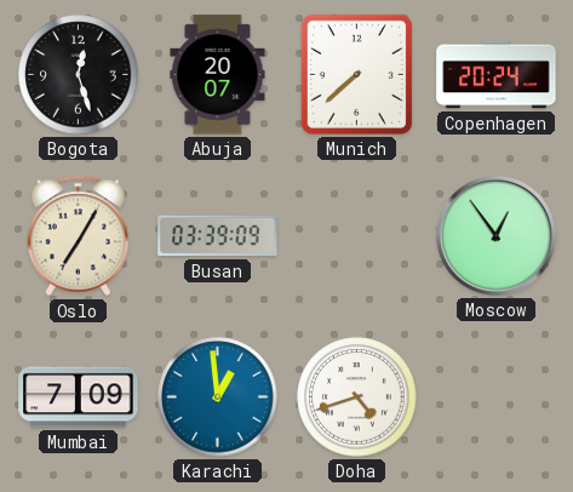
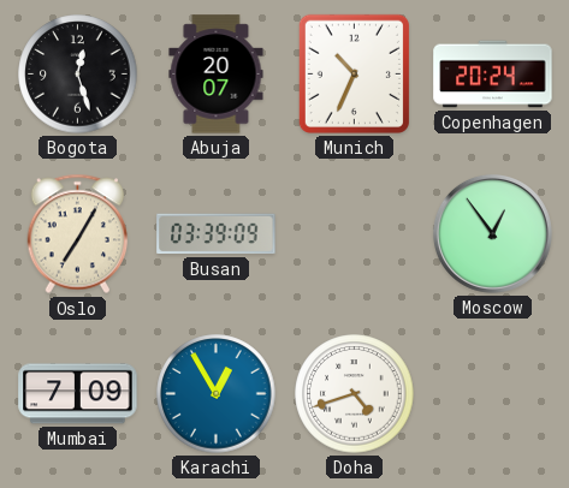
Munich: 7:38 -> 10:34 (354, 73)
Karachi: 12:59 -> 12:55 (217, 394)
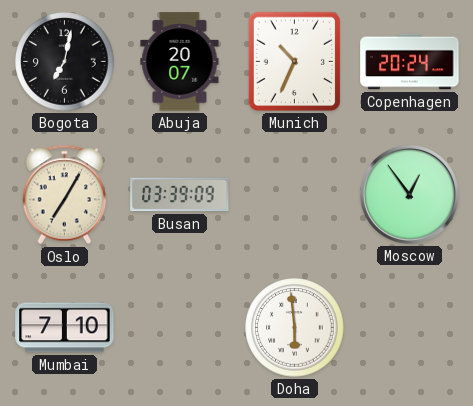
Bogota: 12:27 -> 7:02 (65, 62)
Mumbai: 7:09 -> 7:10 (65, 328)
Karachi: 12:55 -> none (217, 394)
Doha: 4:42 -> 5:59 (295, 328)
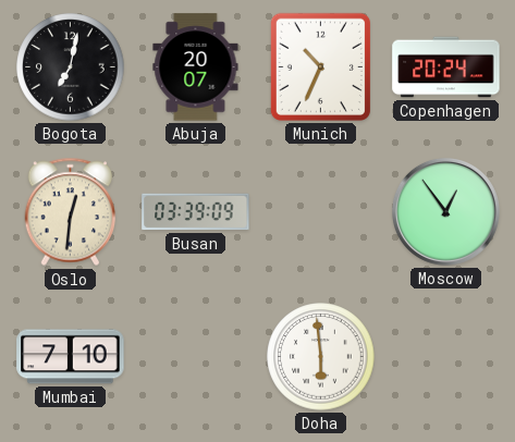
Oslo: 7:05 -> 12:31 (71, 212)
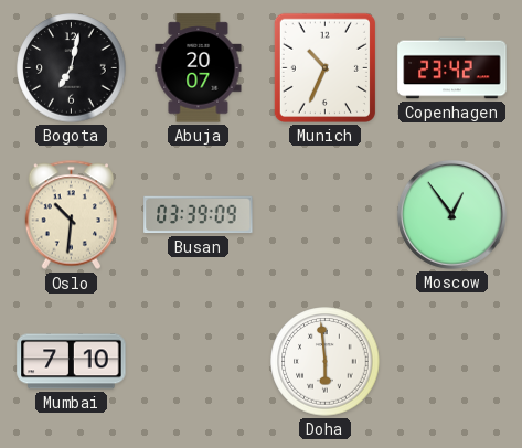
Copenhagen: 20:24 -> 23:42 (452, 68)
Oslo: 12:31 -> 10:31 (72, 215)
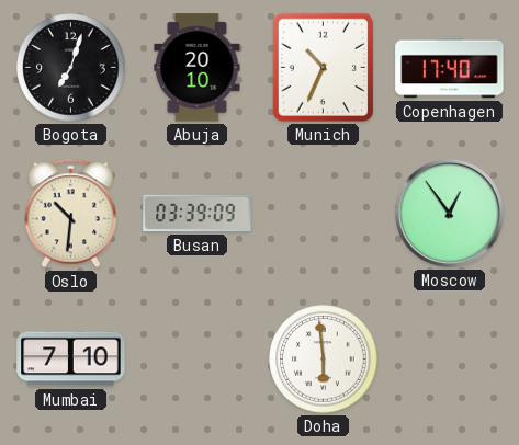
Bogota: 7:02 -> 7:03 (71, 68)
Abuja: 20:07 -> 20:10 (198, 68)
Copenhagen: 23:42 -> 17:40 (450, 68)
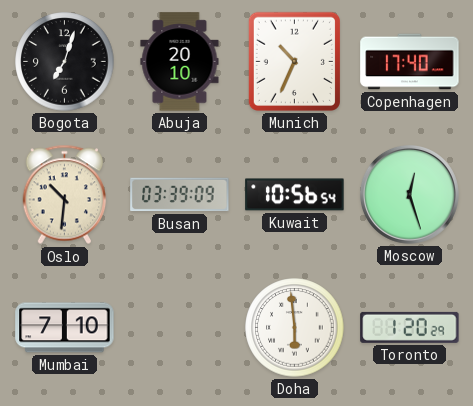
Kuwait: none -> 10:56 (295, 195)
Moscow: 12:54 -> 12:27 (409, 194)
Toronto: none -> 1:20 (410, 327)
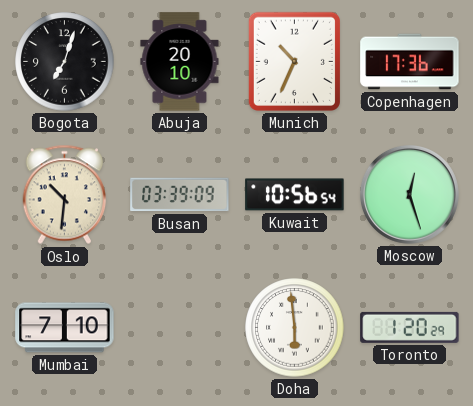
Copenhagen: 17:40 -> 17:36 (410, 62)
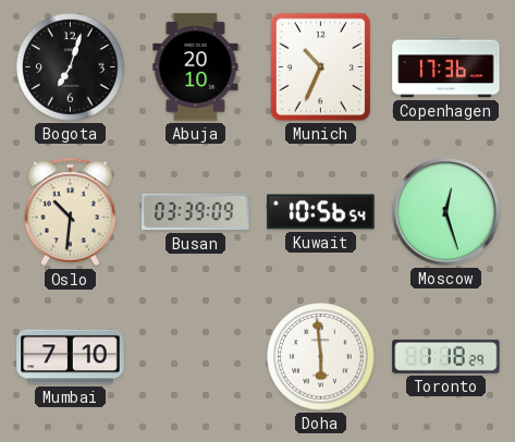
Toronto: 1:20 -> 1:18 (446, 356)
